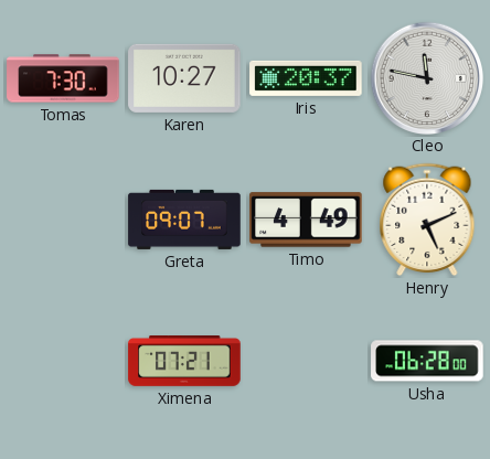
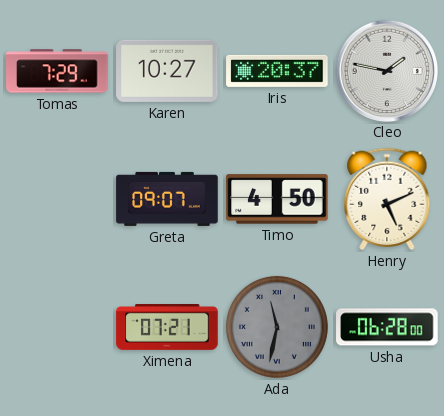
Tomas: 7:30 -> 7:29 (57, 71)
Cleo: 11:47 -> 1:47 (386, 70)
Timo: 4:49 -> 4:50 (277, 199)
Ada: none -> 11:32 (277, 327)
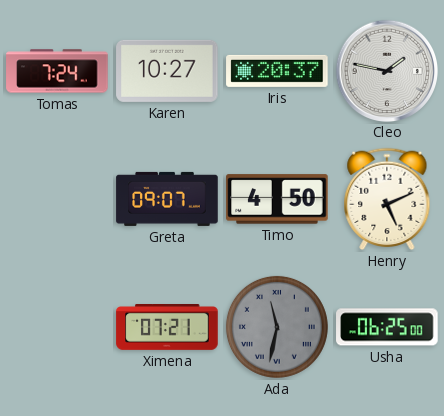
Tomas: 7:29 -> 7:24 (57, 71)
Usha: 06:28 -> 06:25 (387, 327)
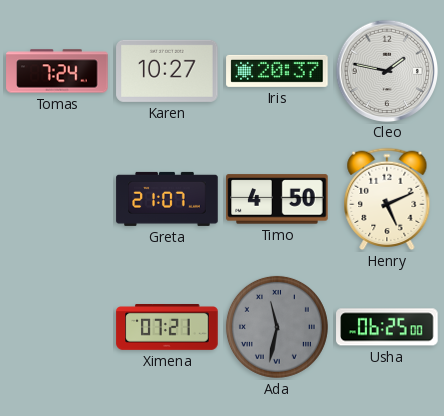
Greta: 09:07 -> 21:07 (167, 199)
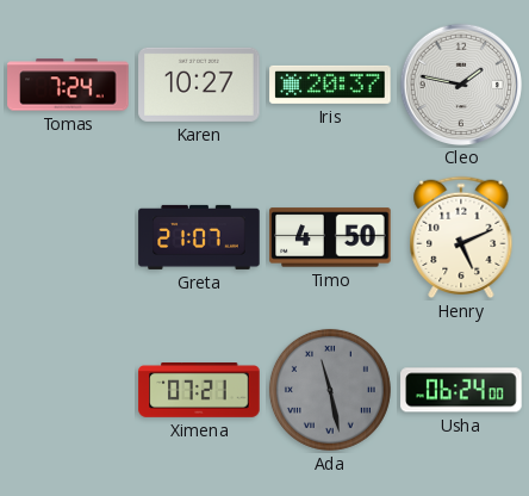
Ada: 11:32 -> 11:28 (330, 390)
Usha: 06:25 -> 06:24 (461, 390)
